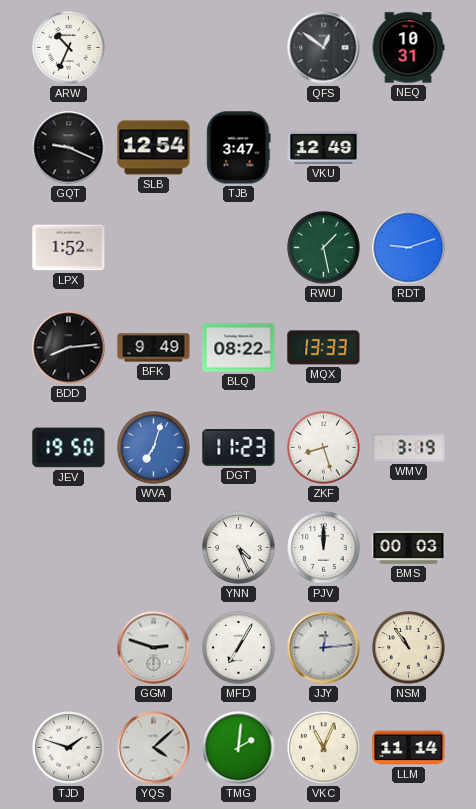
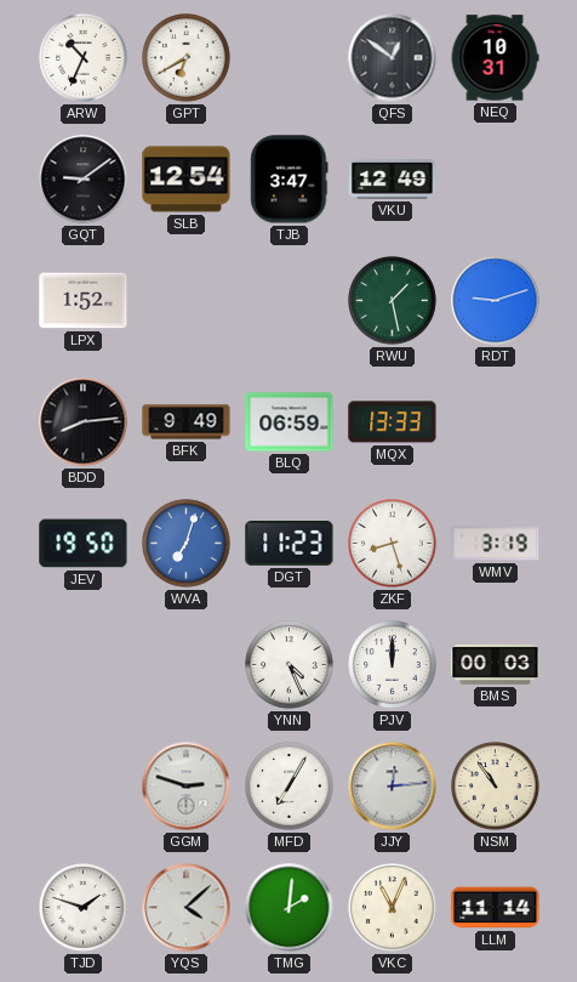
GPT: none -> 6:40 (187, 58)
GQT: 9:19 -> 9:09 (84, 180)
BLQ: 08:22 -> 06:59 (290, 422)
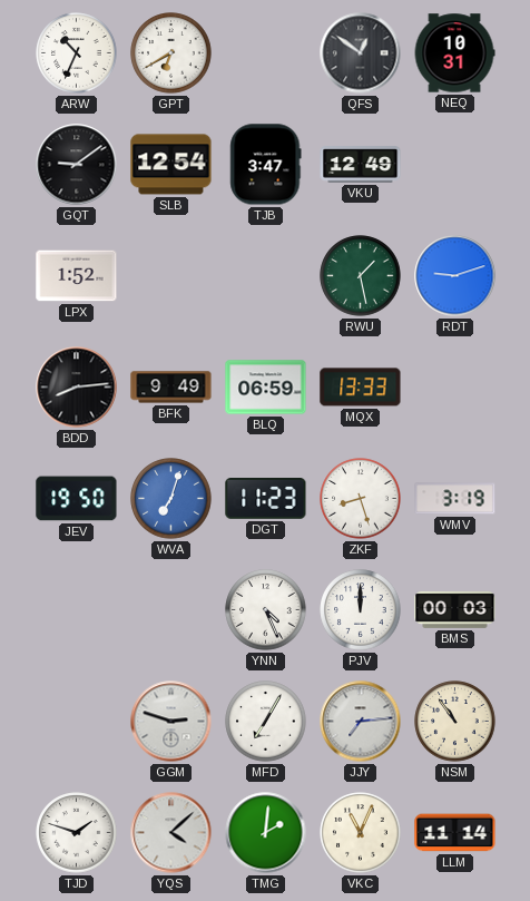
JJY: 12:14 -> 7:14 (361, 722)
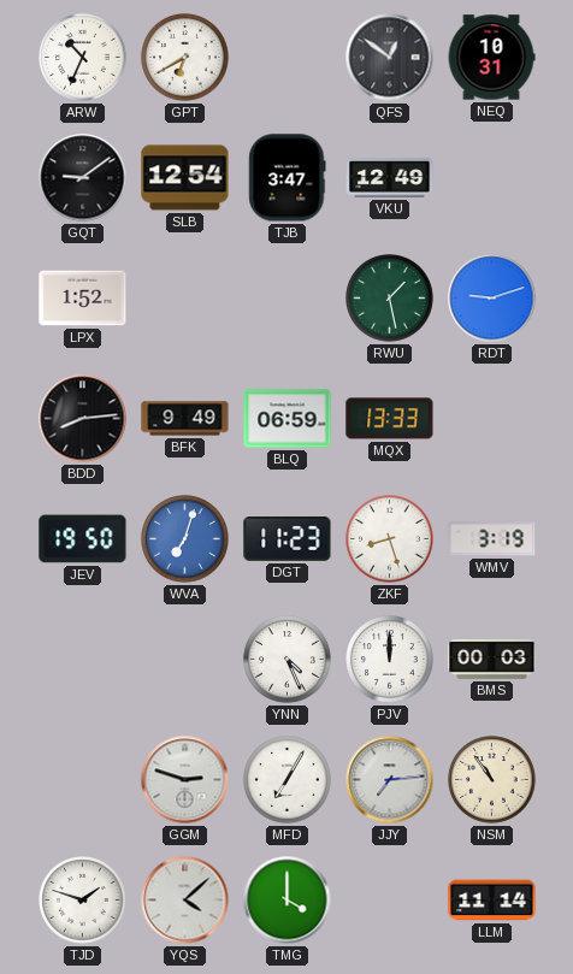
TMG: 2:01 -> 4:00 (288, 901)
VKC: 11:04 -> none (361, 833)
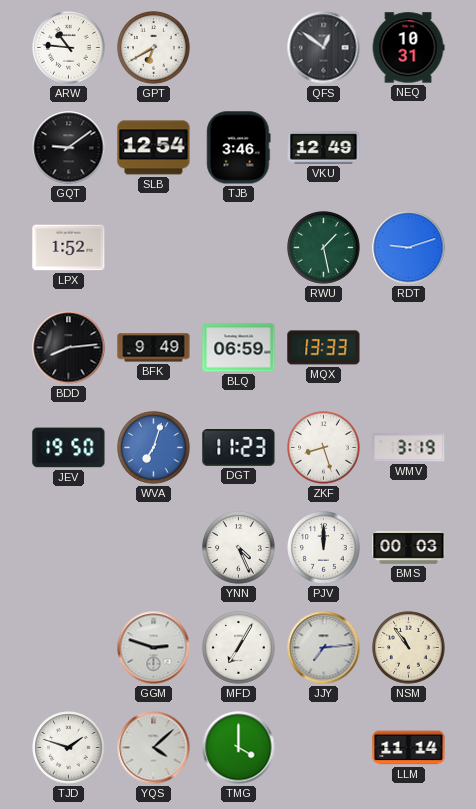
ARW: 10:34 -> 10:46 (69, 48)
TJB: 3:47 -> 3:46 (239, 148)
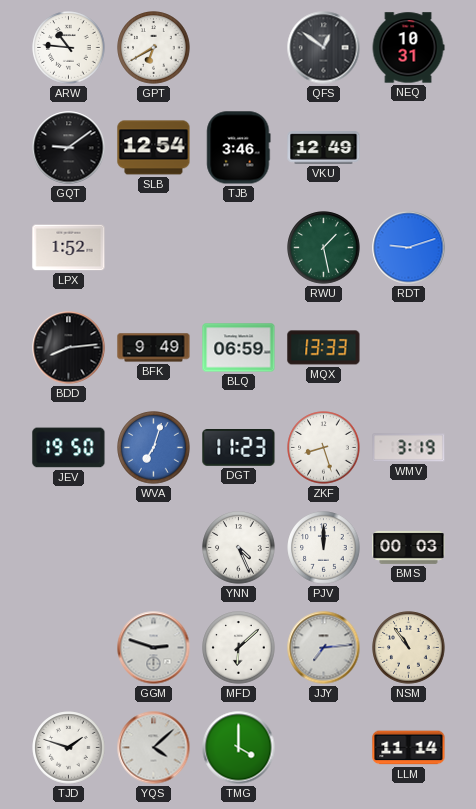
MFD: 7:05 -> 6:08 (239, 648)
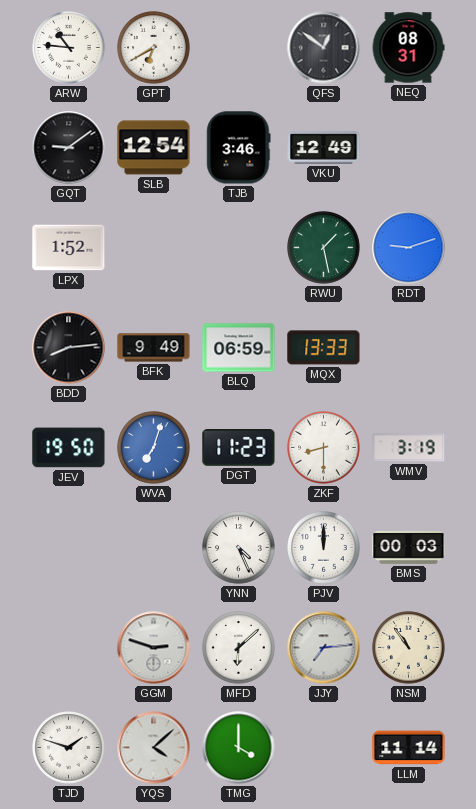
NEQ: 10:31 -> 08:31 (408, 48)
ZKF: 8:27 -> 8:30 (324, 448)
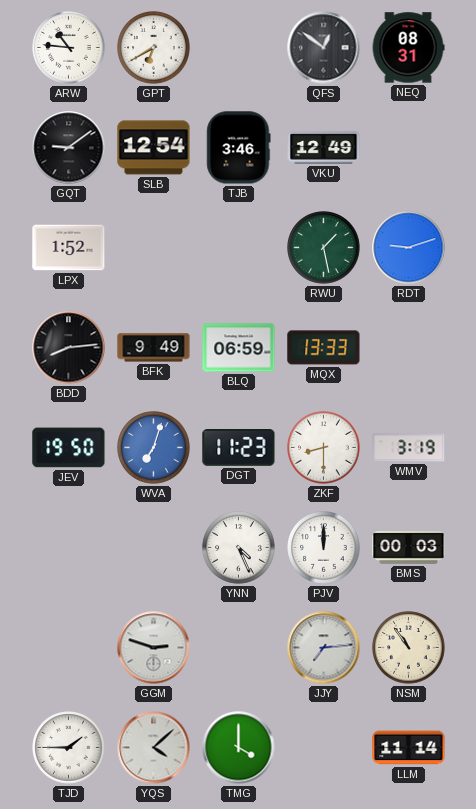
MFD: 6:08 -> none (239, 648)
TJD: 1:48 -> 1:45 (69, 748)
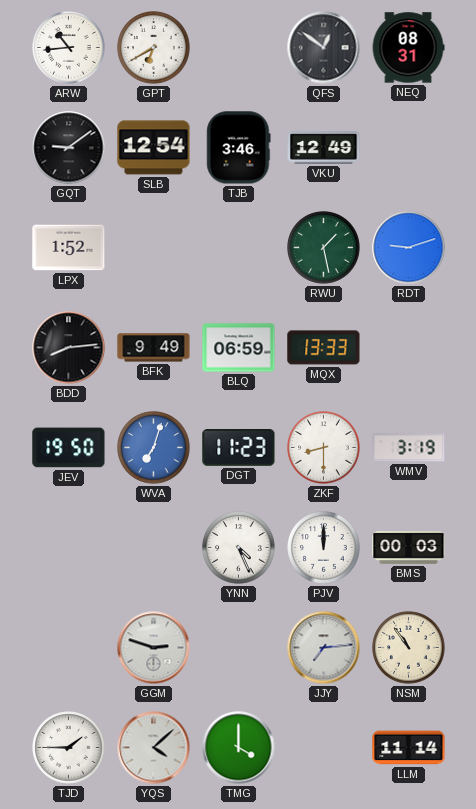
ARW: 10:46 -> 10:44 (69, 48)
